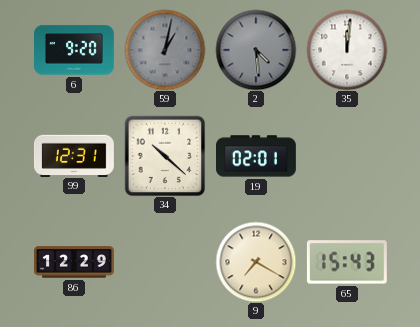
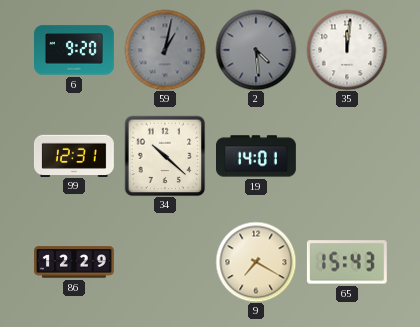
19: 02:01 -> 14:01 (257, 156)
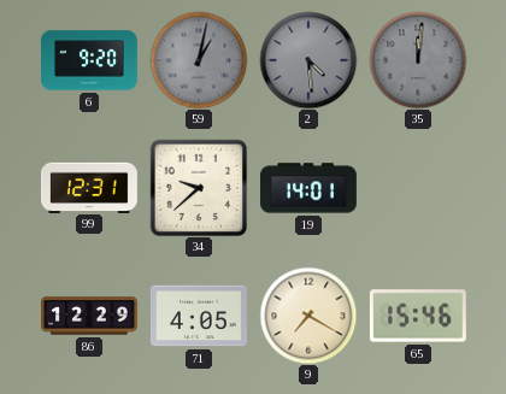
35 dial: white -> grey (418, 60)
34: 10:22 -> 9:38 (199, 188)
71: none -> 4:05 (199, 316)
65: 15:43 -> 15:46 (418, 316)
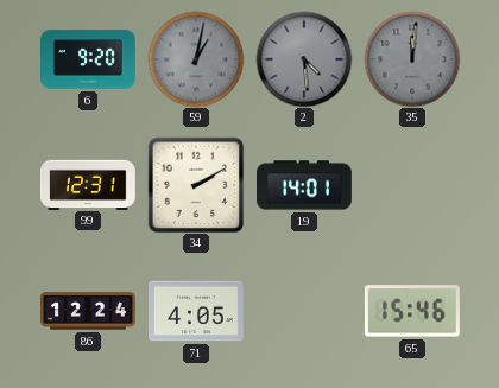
34: 9:38 -> 2:10 (196, 185)
86: 12:29 -> 12:24 (89, 311)
9: 7:20 -> none (308, 316)
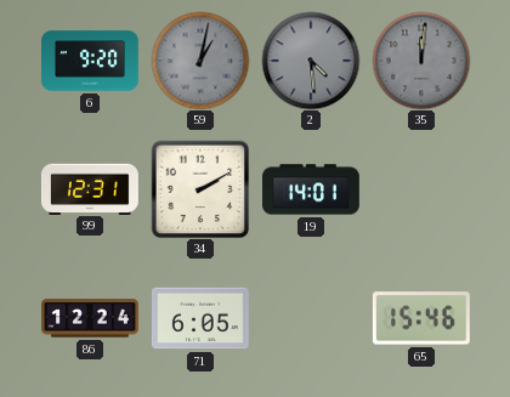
71: 4:05 -> 6:05 (200, 318)
